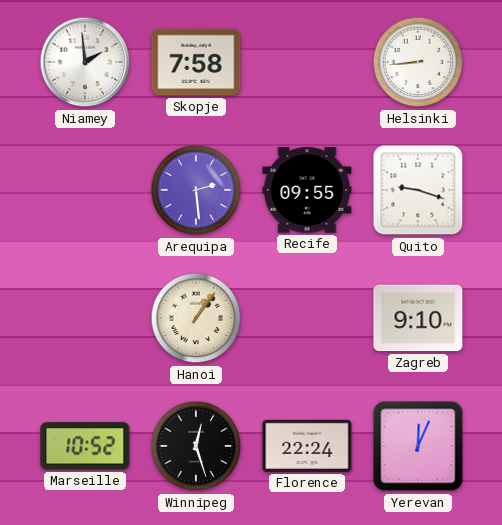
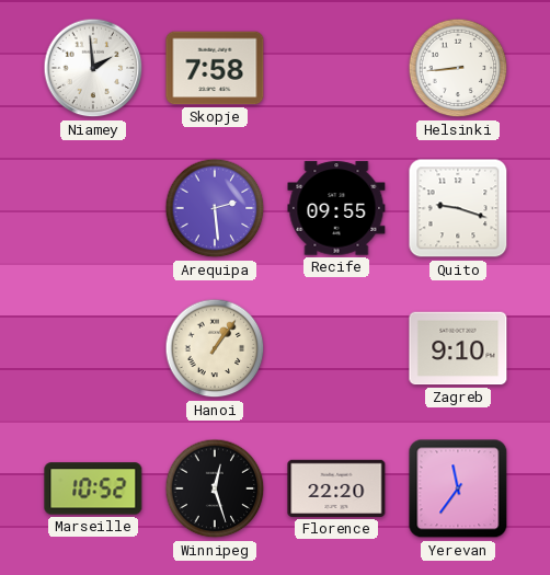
Florence: 22:24 -> 22:20 (336, 488)
Yerevan: 12:04 -> 11:36 (458, 488)
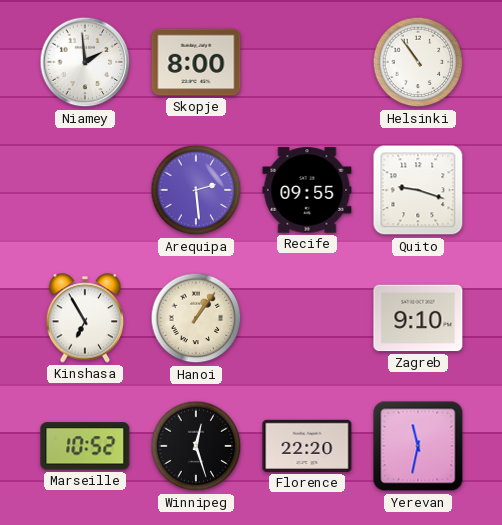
Skopje: 7:58 -> 8:00 (196, 62)
Helsinki: 8:44 -> 10:54 (418, 62)
Kinshasa: none -> 6:55 (85, 318)
Yerevan: 11:36 -> 11:32 (418, 446)
